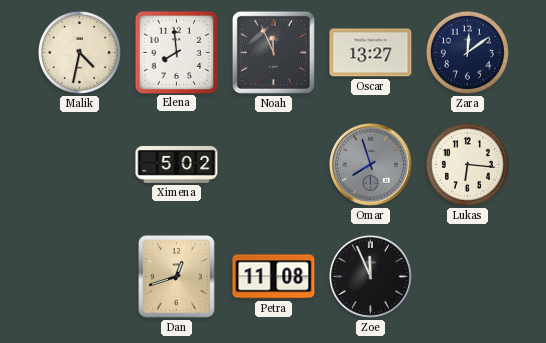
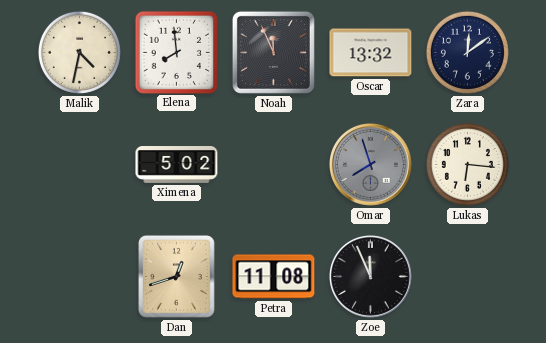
Oscar: 13:27 -> 13:32 (371, 53)
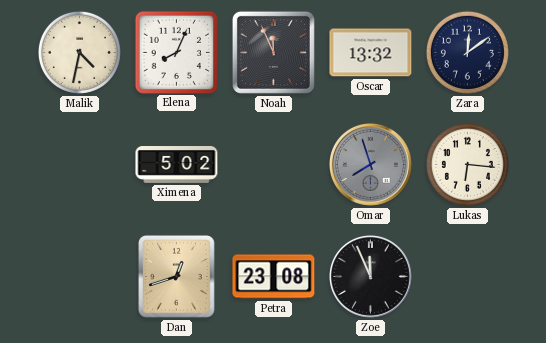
Elena: 7:59 -> 8:04 (176, 52)
Petra: 11:08 -> 23:08 (274, 277)
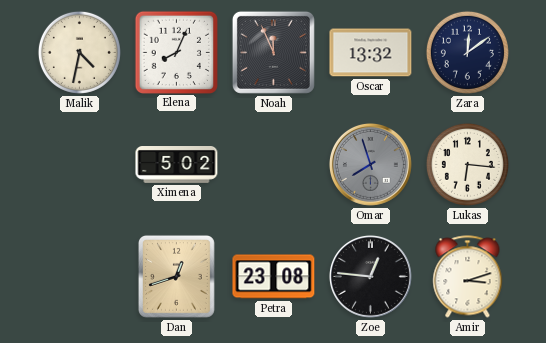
Zoe: 11:56 -> 12:46 (370, 276)
Amir: none -> 3:12 (468, 277)
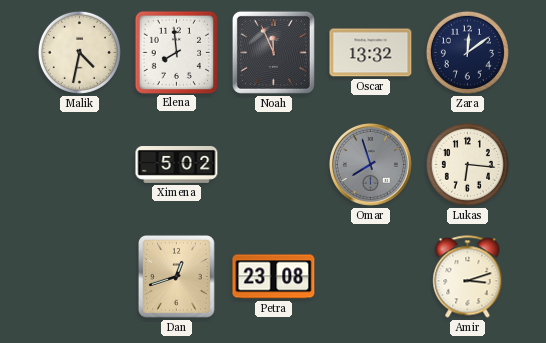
Elena: 8:04 -> 7:59 (176, 52)
Zoe: 12:46 -> none (370, 276)
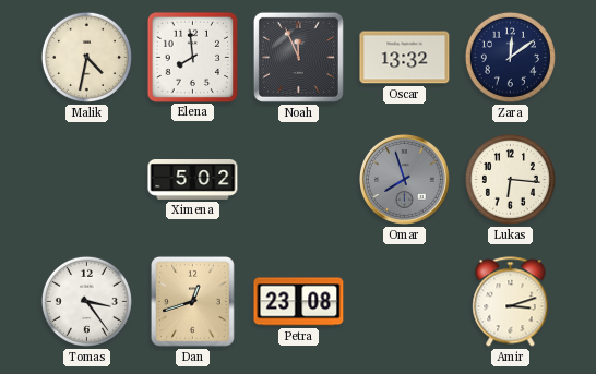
Tomas: none -> 3:24 (86, 301)
